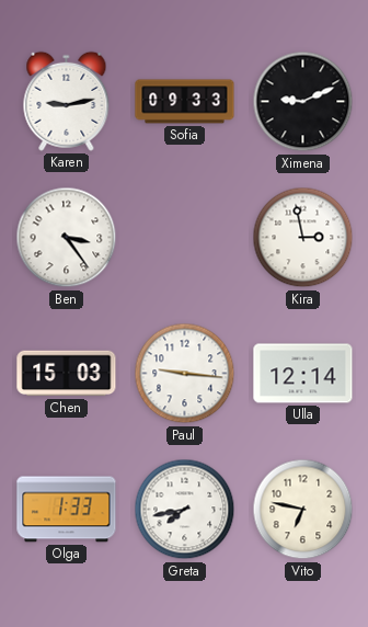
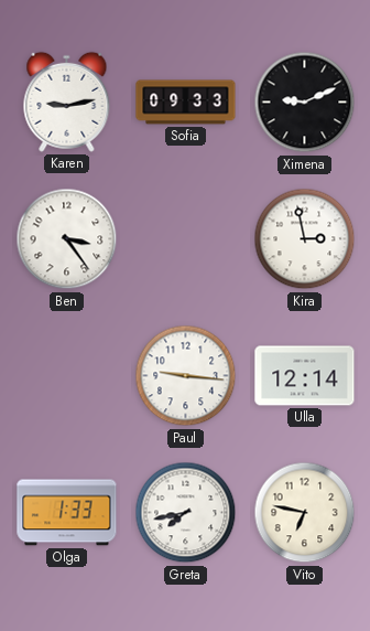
Chen: 15:03 -> none (67, 374)
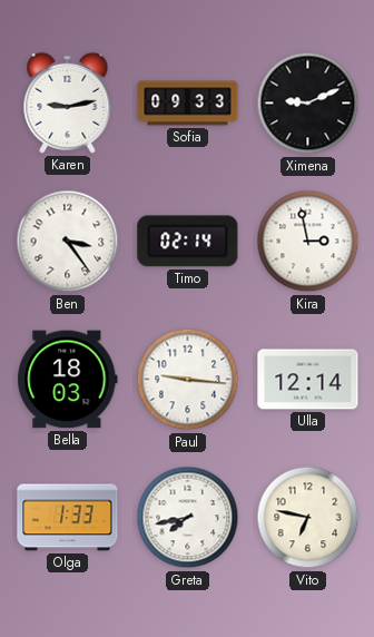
Timo: none -> 02:14 (188, 242)
Bella: none -> 18:03 (68, 380)
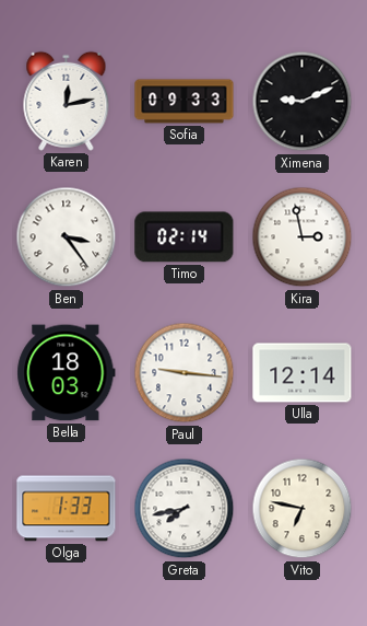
Karen: 9:13 -> 12:13 (67, 101)
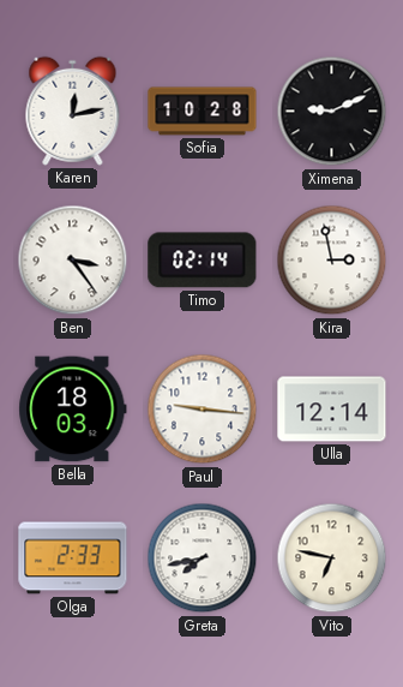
Sofia: 09:33 -> 10:28 (203, 112)
Olga: 1:33 -> 2:33 (73, 558)
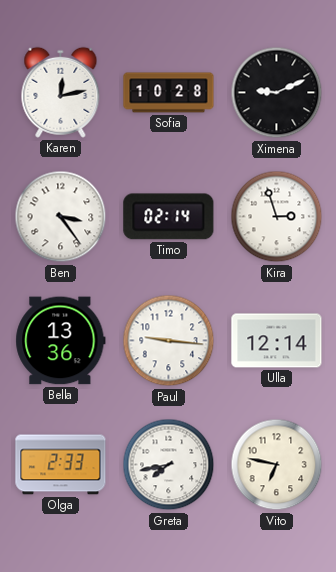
Kira: 2:58 -> 2:57 (277, 217)
Bella: 18:03 -> 13:36 (61, 341)
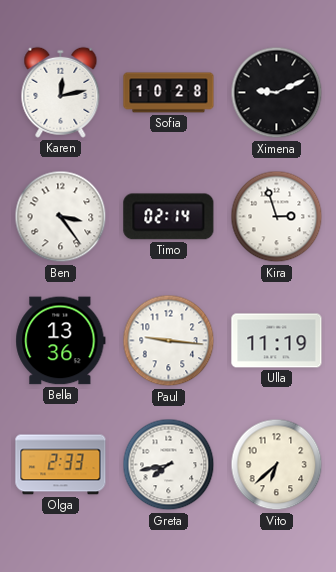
Ulla: 12:14 -> 11:19 (277, 341)
Vito: 6:47 -> 6:38 (277, 465)
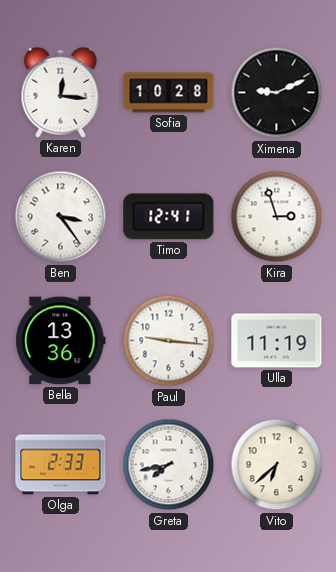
Karen: 12:13 -> 12:16 (61, 92)
Timo: 02:14 -> 12:41 (169, 217)
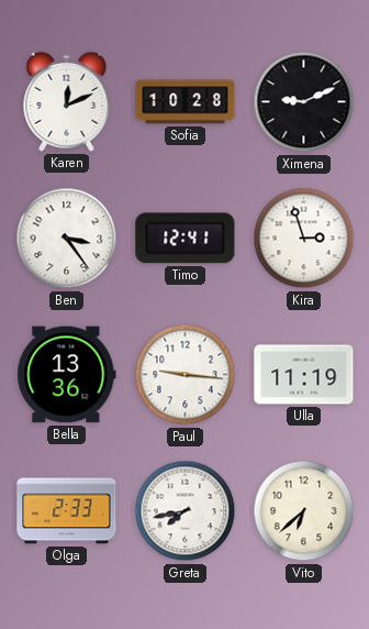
Karen: 12:16 -> 12:11 (67, 101)
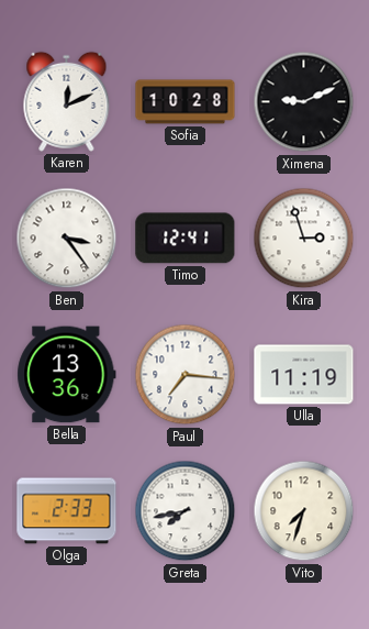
Paul: 9:16 -> 7:16 (186, 375)
Vito: 6:38 -> 7:33 (304, 511)
